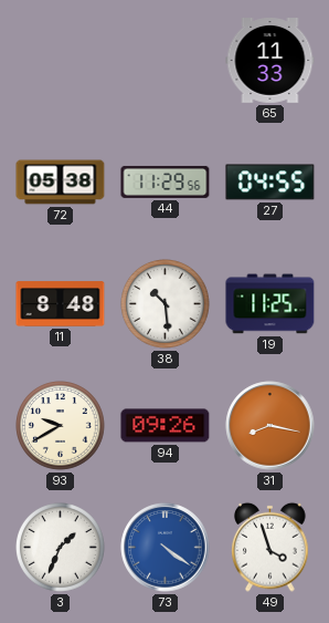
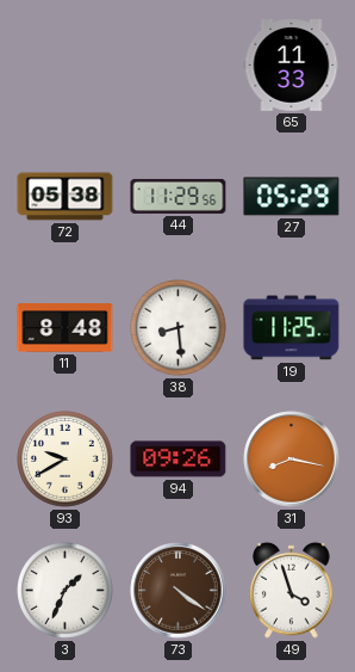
27: 04:55 -> 05:29 (292, 197)
38: 10:29 -> 8:29 (179, 328)
73 dial: blue -> brown (179, 591)
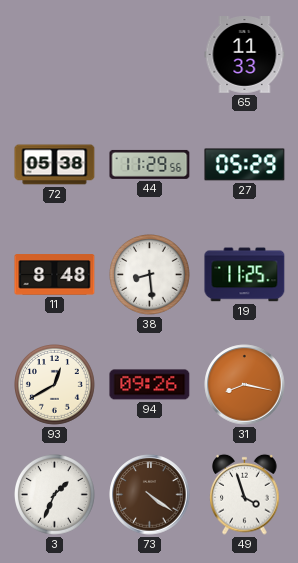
93: 9:40 -> 12:40 (55, 385)
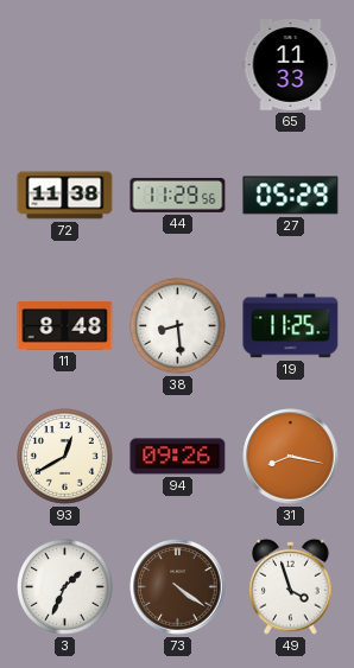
72: 05:38 -> 11:38 (65, 196)
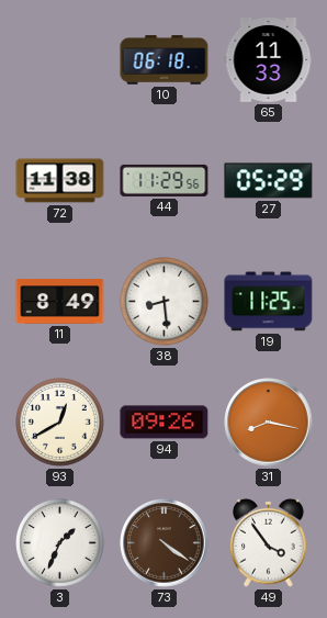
10: none -> 06:18 (165, 60)
11: 8:48 -> 8:49 (60, 302)
49: 3:57 -> 3:54 (269, 542)
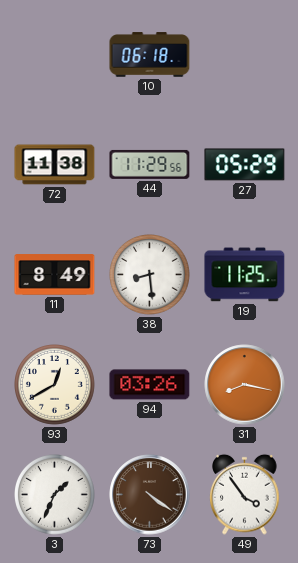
65: 11:33 -> none (269, 60)
94: 09:26 -> 03:26 (150, 385)
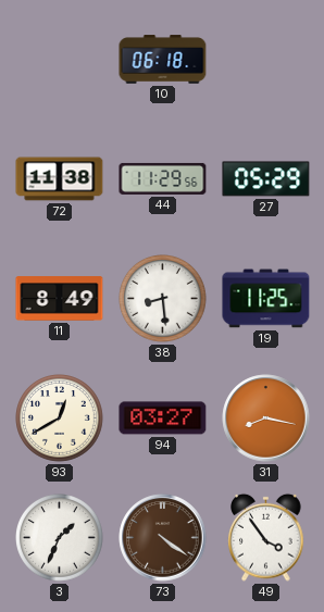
94: 03:26 -> 03:27 (163, 419)
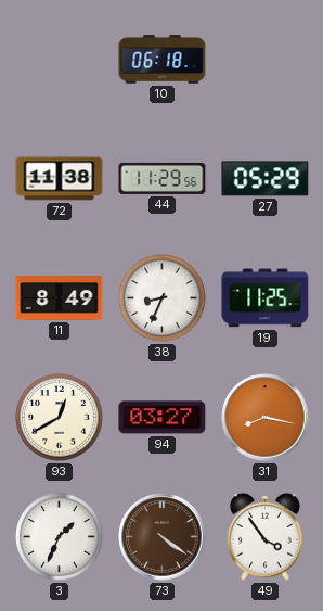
38: 8:29 -> 8:34 (163, 298)
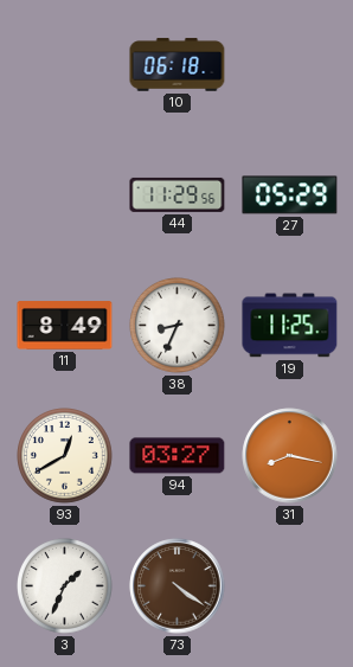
72: 11:38 -> none (60, 179)
49: 3:54 -> none (266, 536)
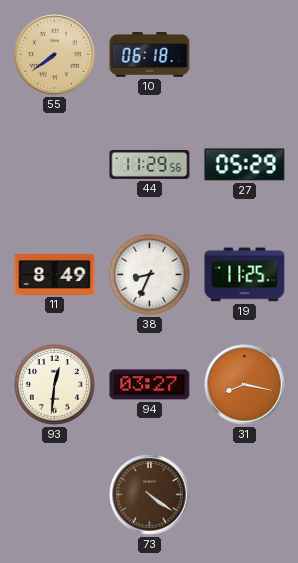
55: none -> 7:39 (55, 55)
93: 12:40 -> 12:31 (55, 385)
3: 1:34 -> none (65, 586)
